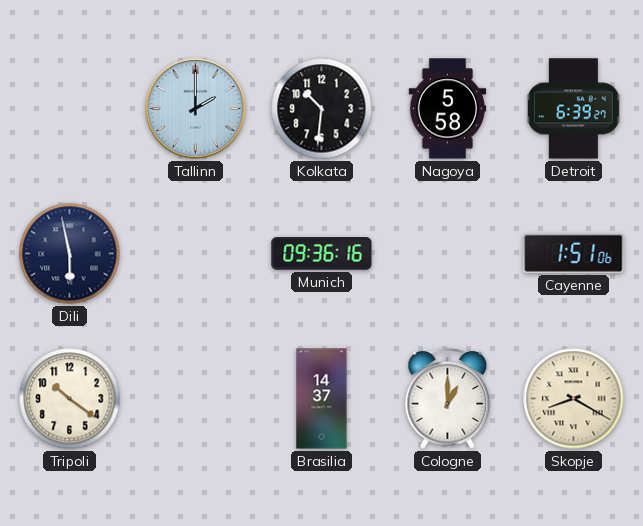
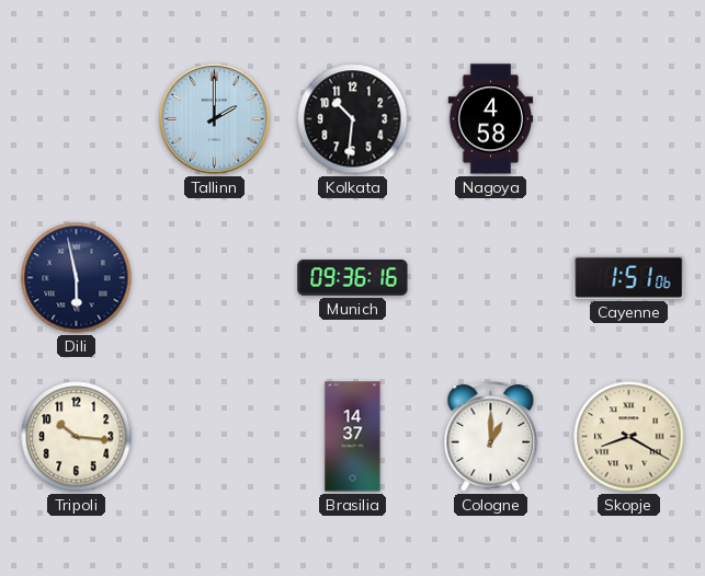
Nagoya: 5:58 -> 4:58 (491, 119)
Detroit: 6:39 -> none (573, 109)
Tripoli: 10:21 -> 10:16 (77, 437)
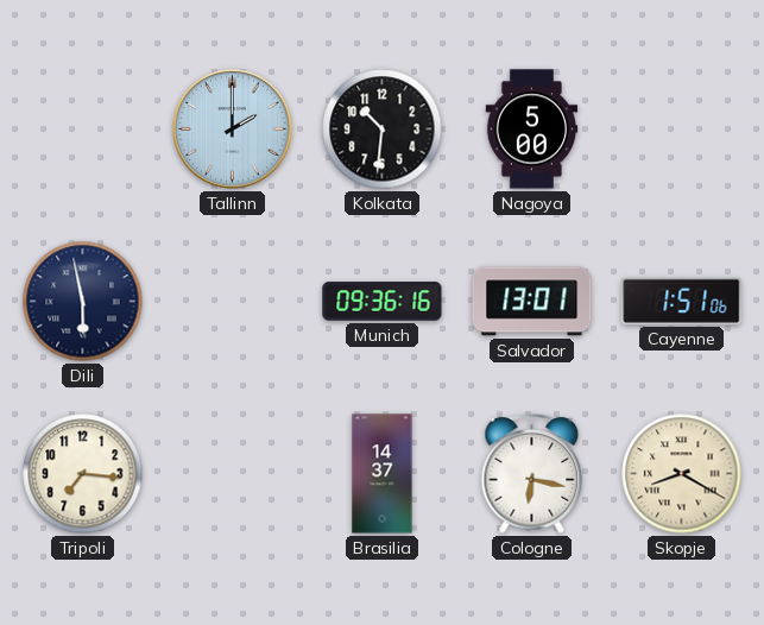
Nagoya: 4:58 -> 5:00 (532, 130)
Salvador: none -> 13:01 (532, 302)
Tripoli: 10:16 -> 7:16 (83, 474)
Cologne: 1:00 -> 6:17 (532, 474)
